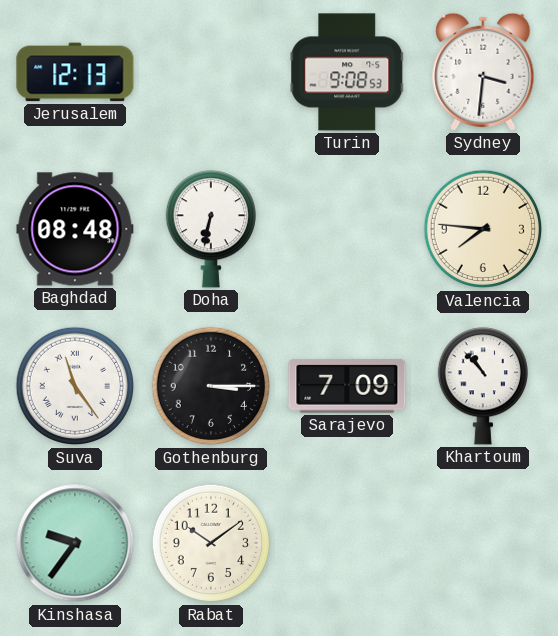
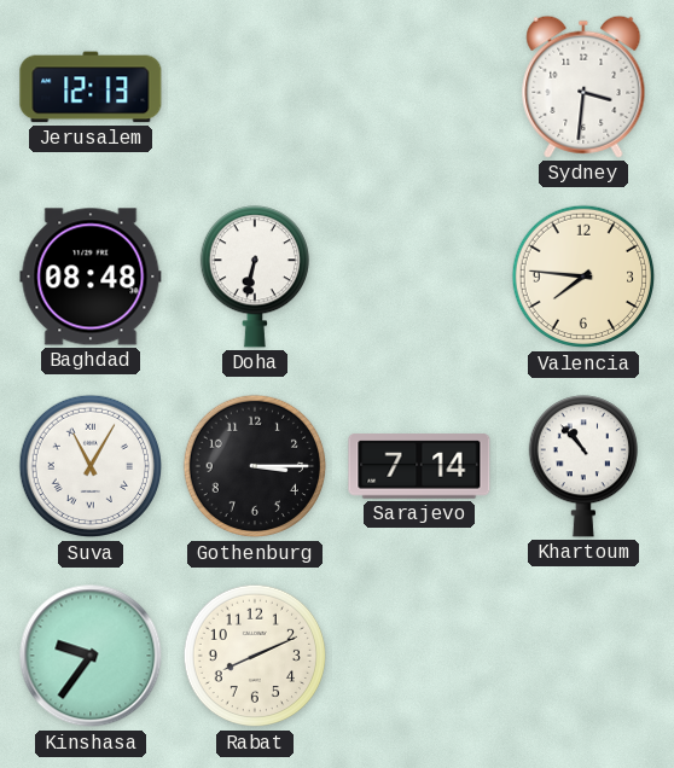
Turin: 9:08 -> none (347, 72)
Suva: 11:24 -> 11:05 (91, 466)
Sarajevo: 7:09 -> 7:14 (419, 466)
Rabat: 10:09 -> 8:11 (255, 656)
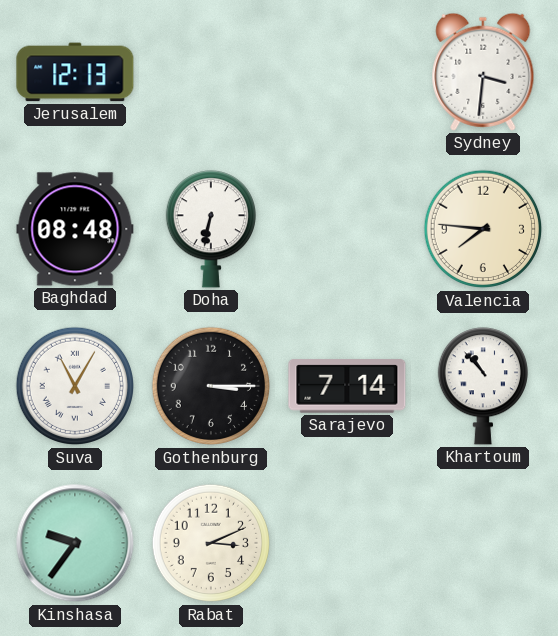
Rabat: 8:11 -> 3:11 (211, 543)
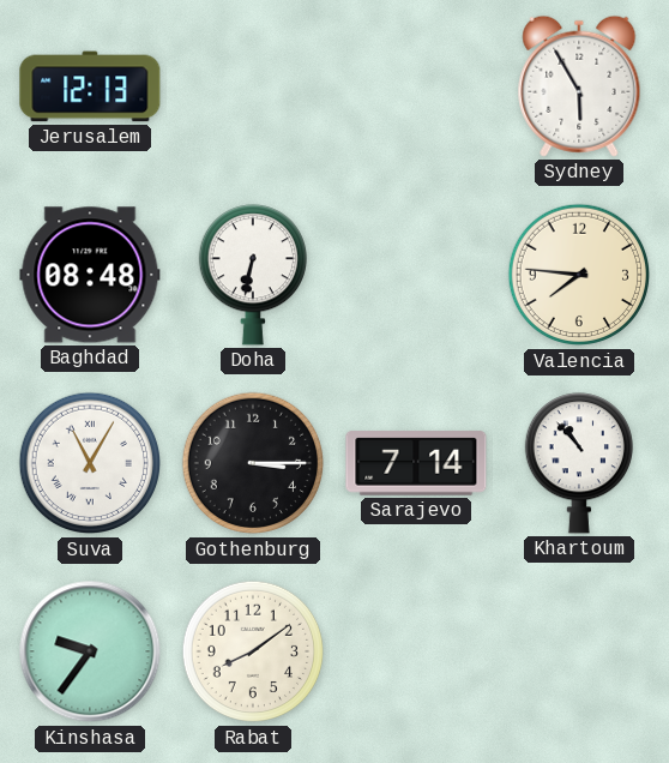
Sydney: 3:31 -> 5:55 (579, 86)
Rabat: 3:11 -> 8:09 (253, 651)
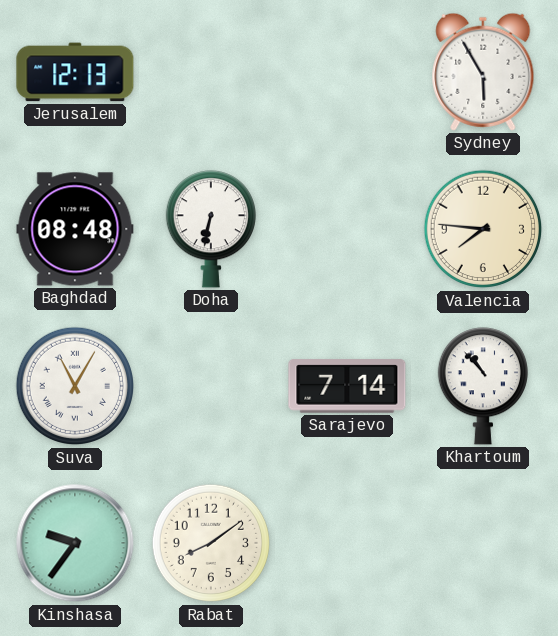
Gothenburg: 3:15 -> none (253, 463)
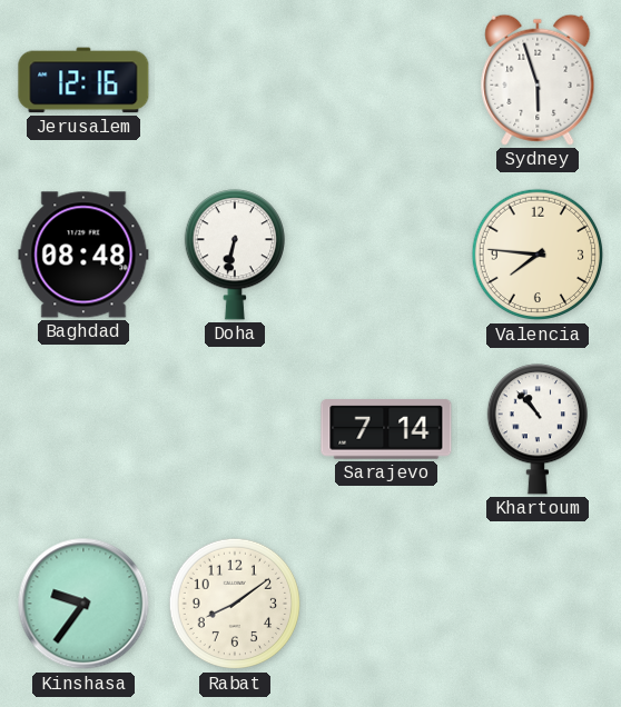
Jerusalem: 12:13 -> 12:16 (83, 80)
Sydney: 5:55 -> 5:57 (538, 80)
Suva: 11:05 -> none (75, 386)
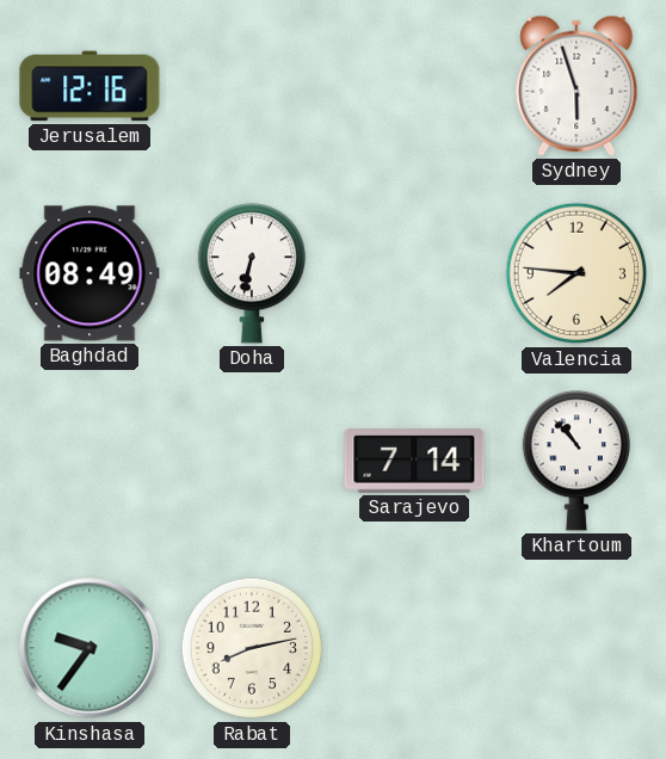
Baghdad: 08:48 -> 08:49 (90, 273)
Rabat: 8:09 -> 8:13 (252, 648)
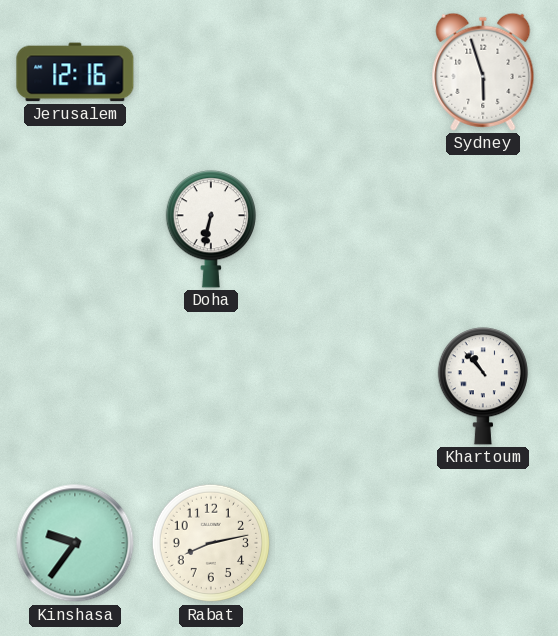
Baghdad: 08:49 -> none (90, 273)
Valencia: 7:46 -> none (576, 273)
Sarajevo: 7:14 -> none (414, 461)
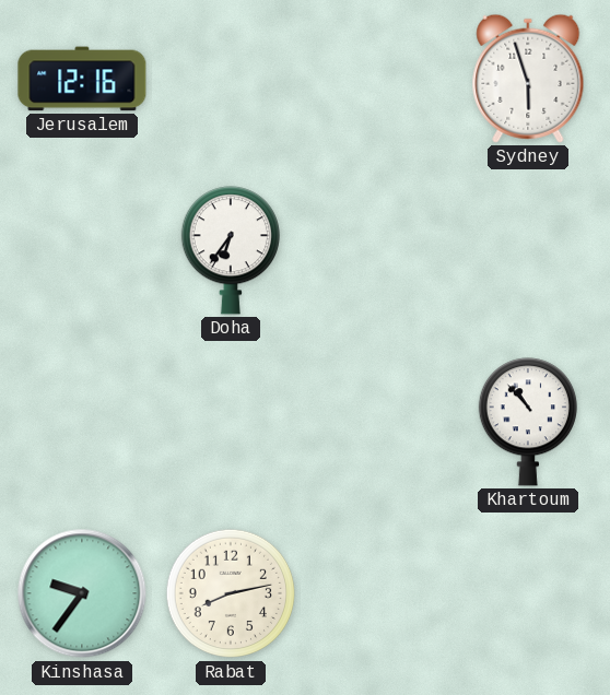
Doha: 6:32 -> 6:36 (230, 250)
